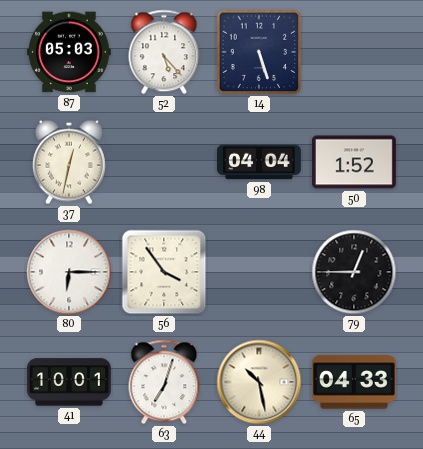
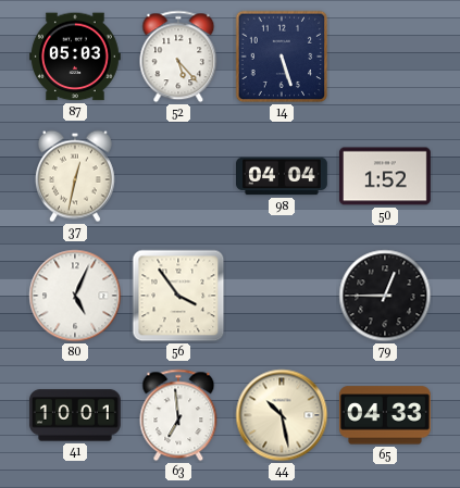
80: 6:15 -> 5:04 (75, 296)
63: 7:03 -> 6:59 (178, 415)
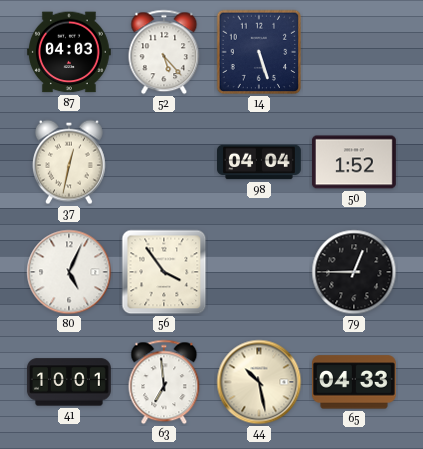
87: 05:03 -> 04:03 (69, 52)
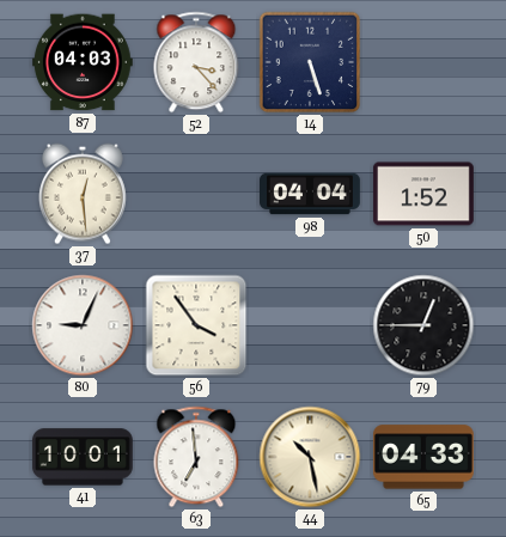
52: 5:23 -> 3:23 (196, 62)
37: 12:32 -> 12:29 (83, 194)
80: 5:04 -> 9:04 (83, 325)
